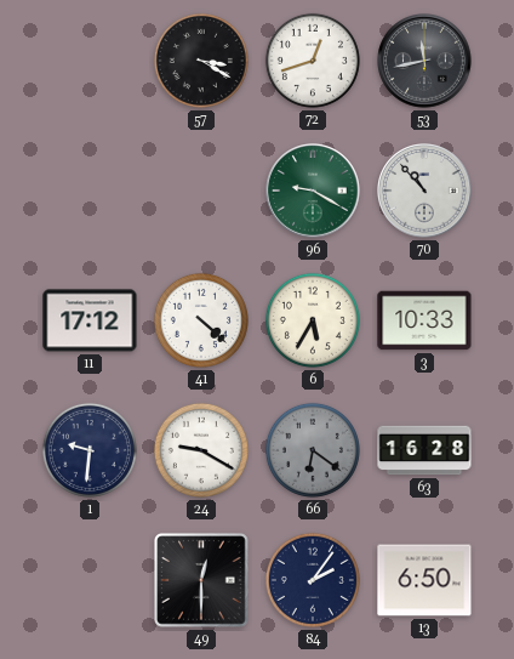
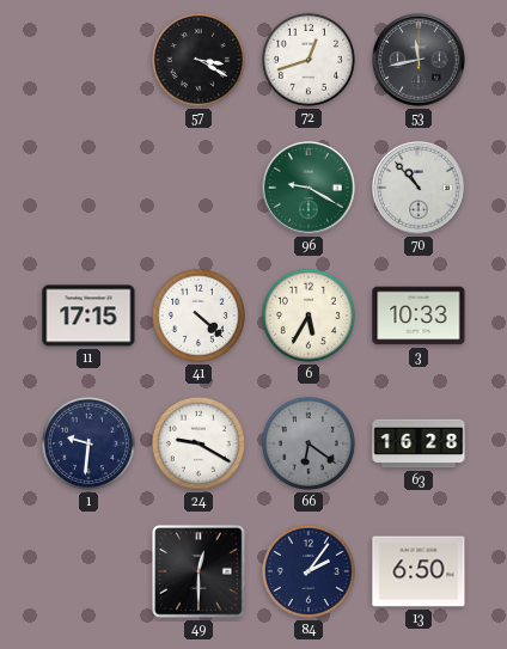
11: 17:12 -> 17:15 (88, 316)
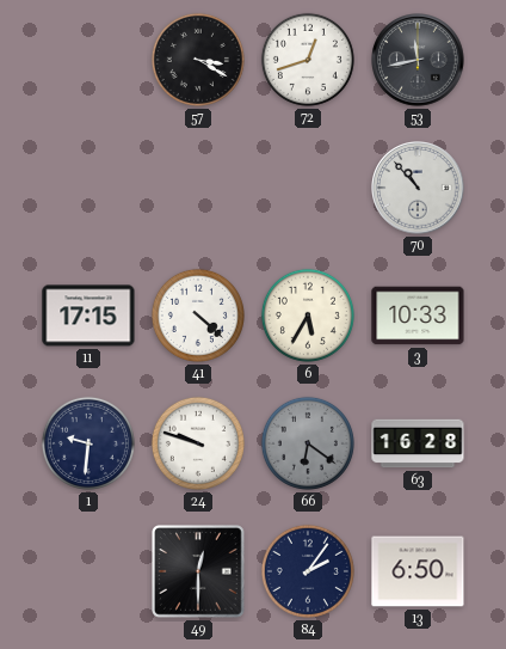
96: 9:20 -> none (309, 188)
24: 9:20 -> 9:48 (198, 443)
